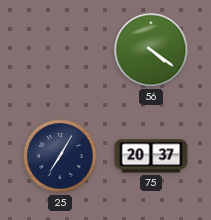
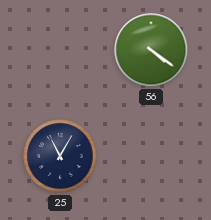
25: 7:05 -> 11:05 (60, 156)
75: 20:37 -> none (151, 156)
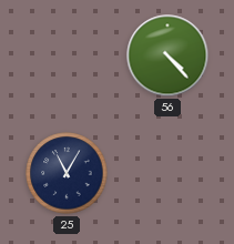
56: 4:21 -> 4:23 (167, 55)
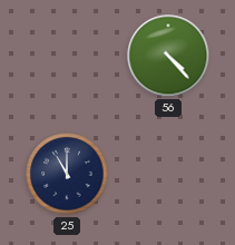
25: 11:05 -> 11:00 (67, 174)
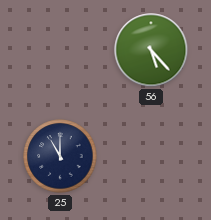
56: 4:23 -> 5:23 (151, 50)
